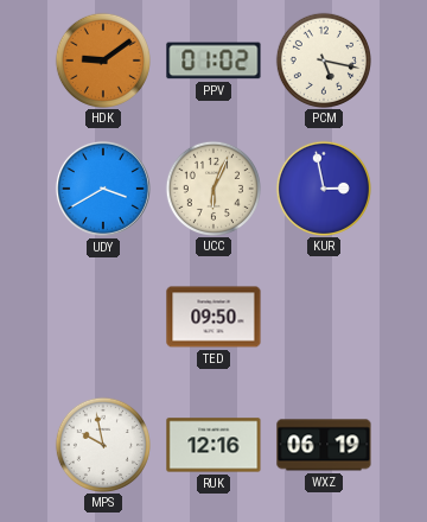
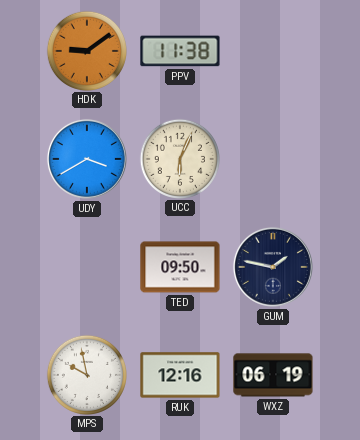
PPV: 01:02 -> 11:38 (180, 51)
PCM: 5:17 -> none (323, 59)
KUR: 2:58 -> none (323, 187)
GUM: none -> 1:47 (273, 267)
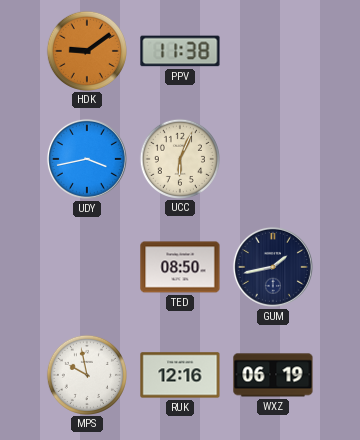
UDY: 3:40 -> 3:43 (87, 159)
TED: 09:50 -> 08:50 (180, 267)
GUM: 1:47 -> 1:43 (273, 267)
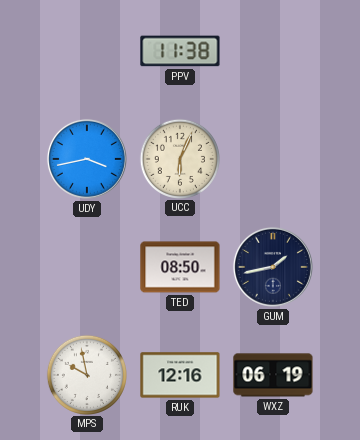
HDK: 9:09 -> none (86, 50)
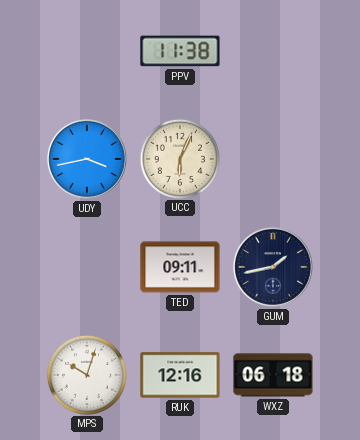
TED: 08:50 -> 09:11 (180, 267)
MPS: 9:58 -> 10:03 (86, 374)
WXZ: 06:19 -> 06:18 (273, 375)
